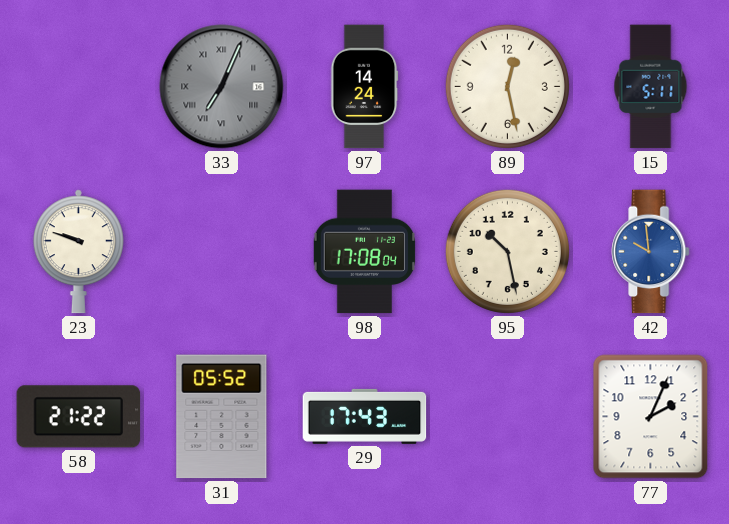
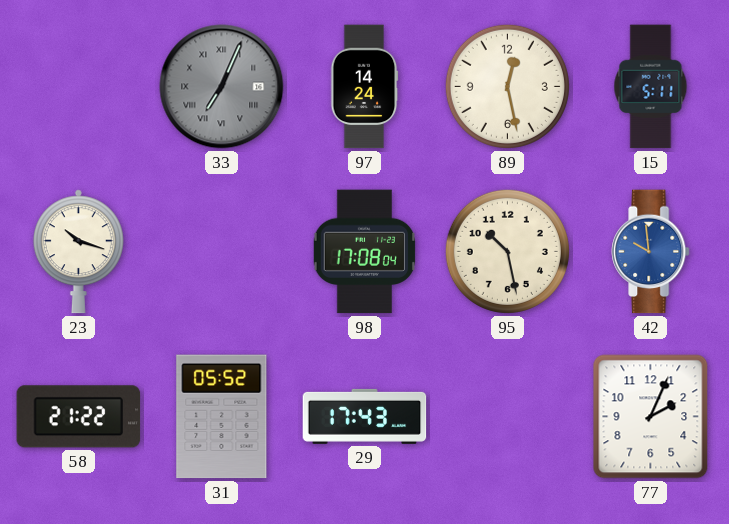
23: 9:48 -> 10:18 (78, 252)
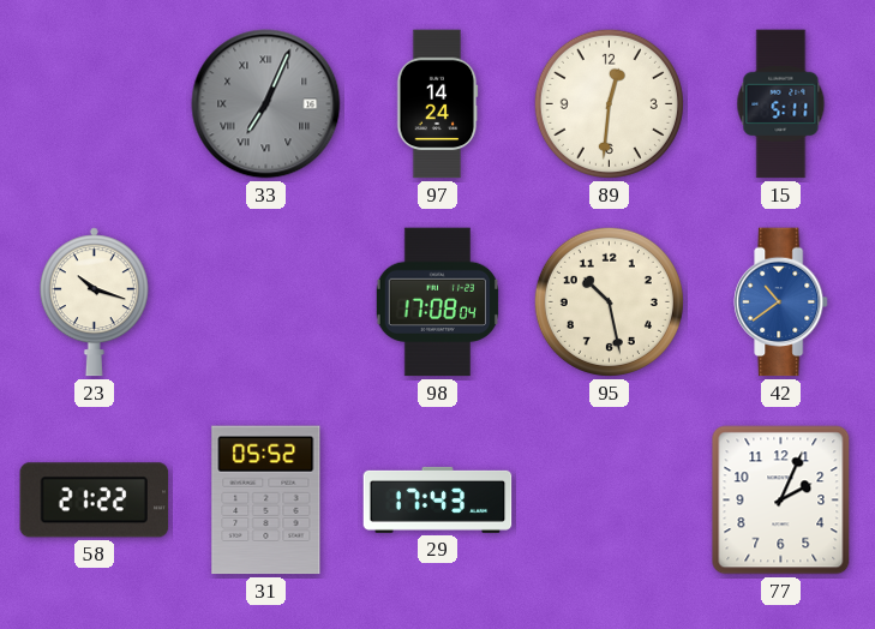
89: 12:28 -> 12:31 (609, 103)
42: 9:59 -> 10:39 (781, 302)
